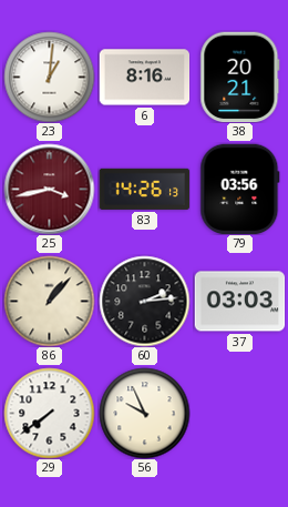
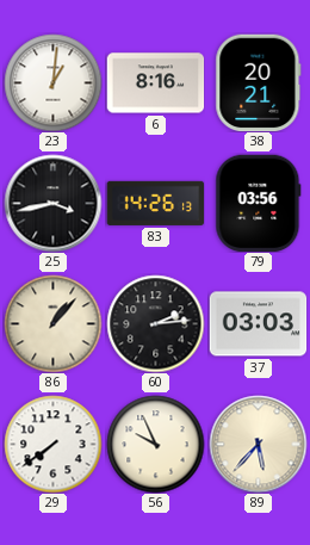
25 dial: burgundy -> black (52, 203)
89: none -> 5:37 (258, 444)
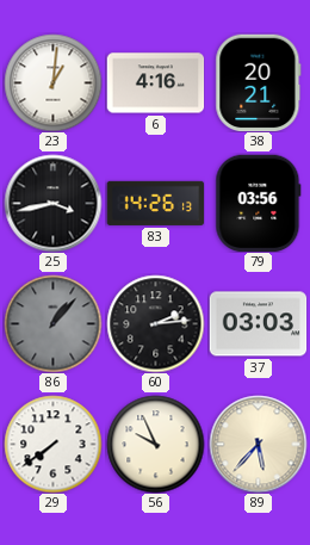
6: 8:16 -> 4:16 (155, 83)
86 dial: cream -> grey (52, 323)
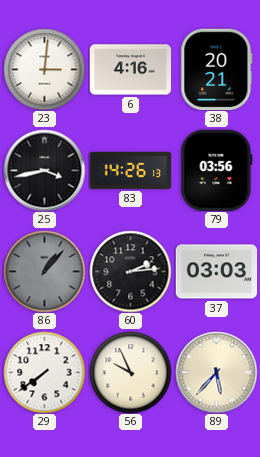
23: 1:01 -> 3:01 (44, 69)
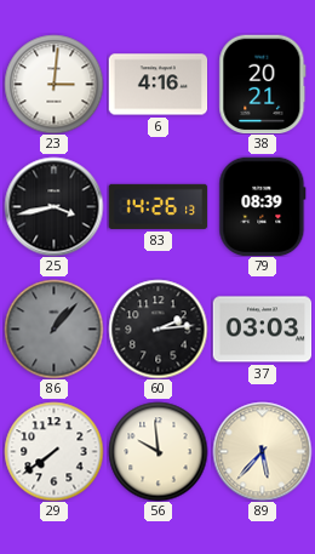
79: 03:56 -> 08:39 (263, 206)
56: 9:56 -> 9:59 (157, 451)
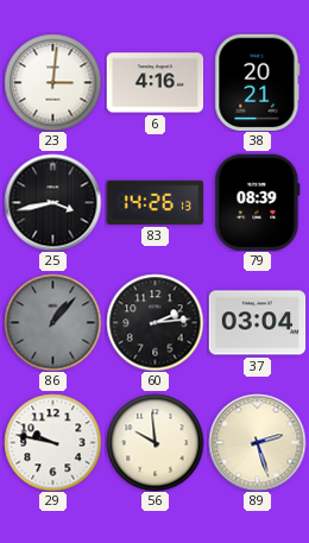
37: 03:03 -> 03:04 (257, 323)
29: 7:39 -> 9:47 (52, 442)
89: 5:37 -> 2:27 (257, 442)
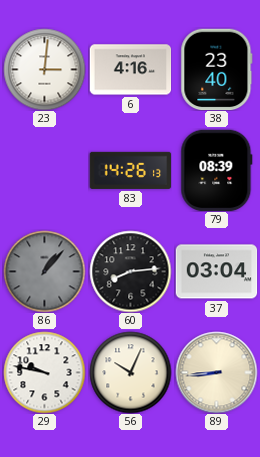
38: 20:21 -> 23:40 (217, 69)
25: 3:43 -> none (52, 202)
60: 2:14 -> 8:14 (130, 271)
56: 9:59 -> 10:04 (130, 372)
89: 2:27 -> 8:44 (216, 372)
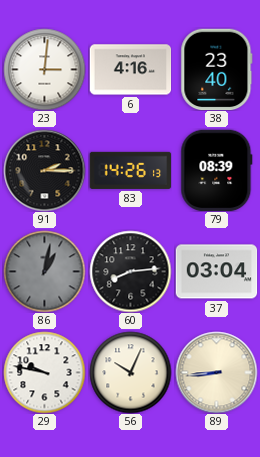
91: none -> 2:15 (44, 170)
86: 1:07 -> 1:02 (44, 271)
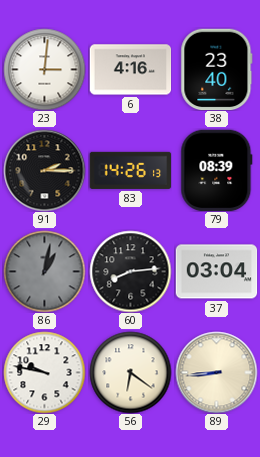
56: 10:04 -> 6:21 (130, 372)
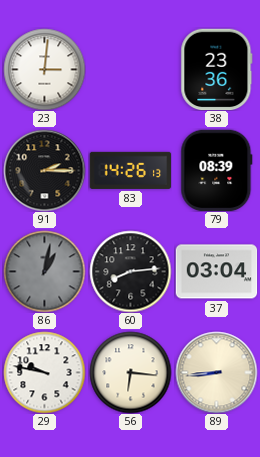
6: 4:16 -> none (130, 70)
38: 23:40 -> 23:36 (217, 69)
56: 6:21 -> 6:16 (130, 372)
